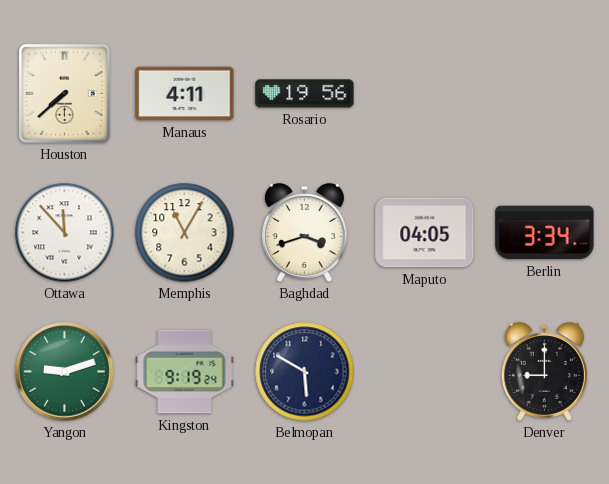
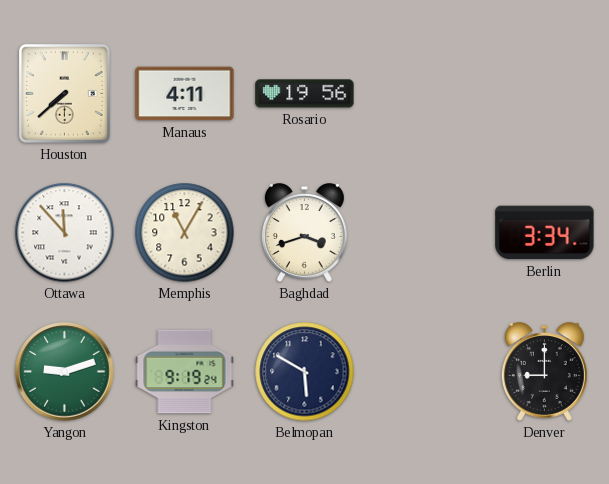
Maputo: 04:05 -> none (425, 233)
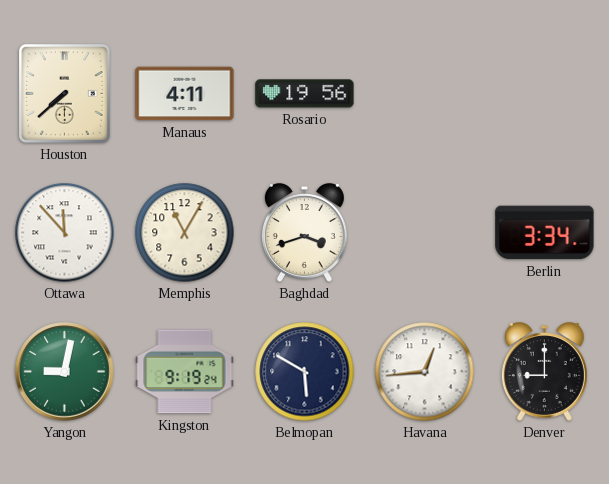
Yangon: 9:12 -> 9:02 (65, 372)
Havana: none -> 12:44 (425, 372)
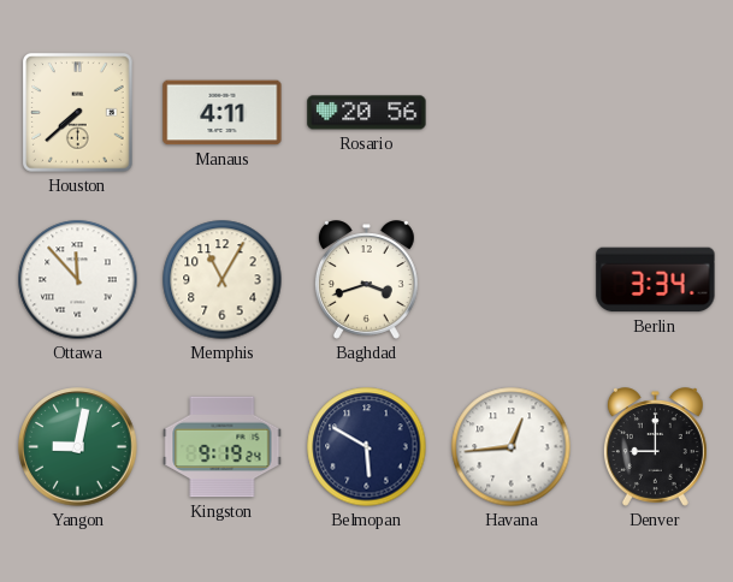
Rosario: 19:56 -> 20:56 (367, 113)
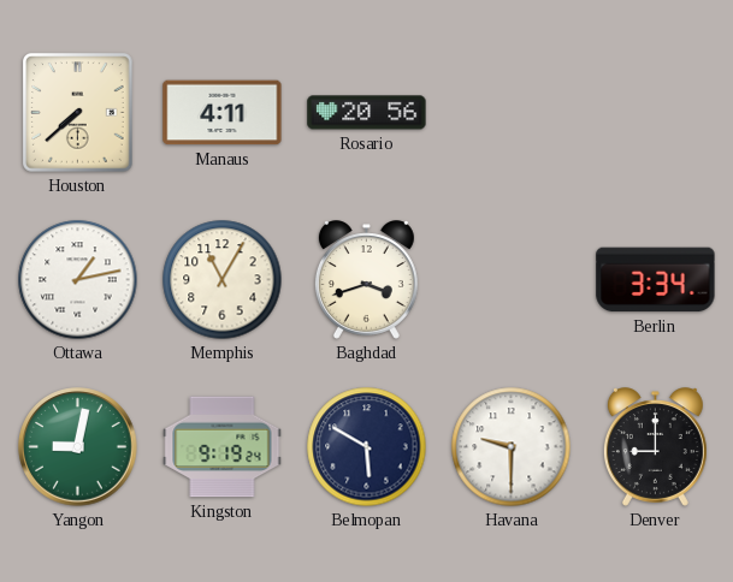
Ottawa: 11:53 -> 1:13 (78, 280)
Havana: 12:44 -> 9:30 (512, 447)
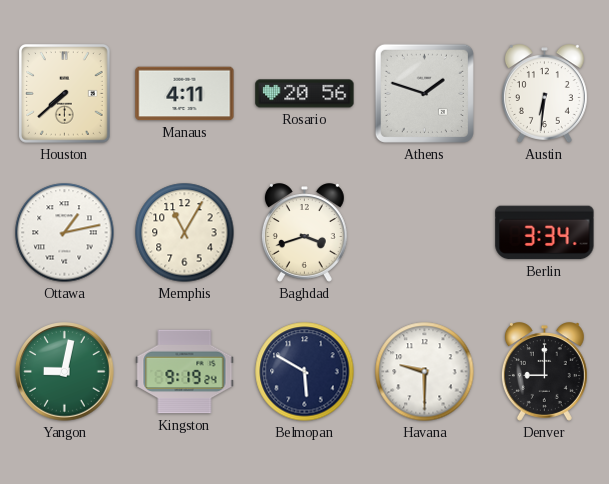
Athens: none -> 1:48 (424, 93)
Austin: none -> 6:31 (544, 94)
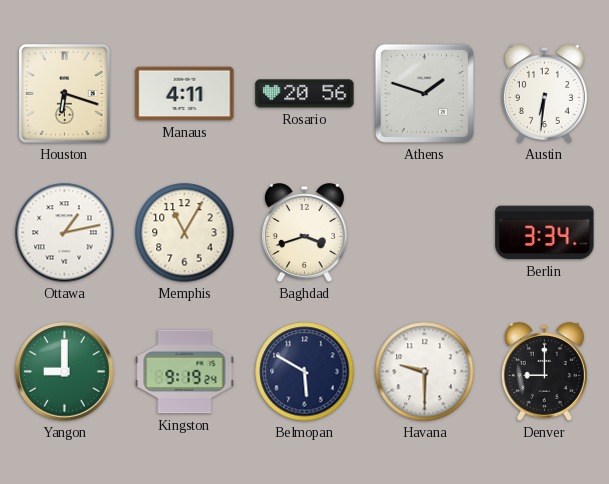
Houston: 7:38 -> 6:18 (65, 94)
Yangon: 9:02 -> 9:00 (65, 372)
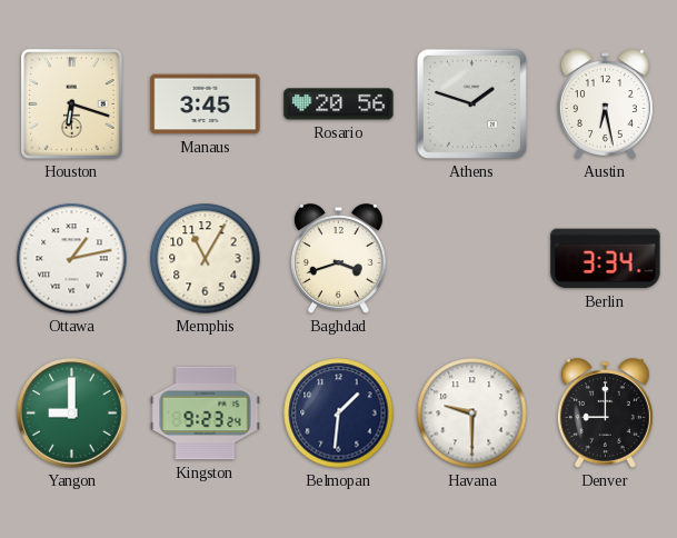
Manaus: 4:11 -> 3:45 (206, 104)
Austin: 6:31 -> 6:28 (605, 104)
Kingston: 9:19 -> 9:23 (206, 414)
Belmopan: 5:50 -> 1:31 (339, 414)
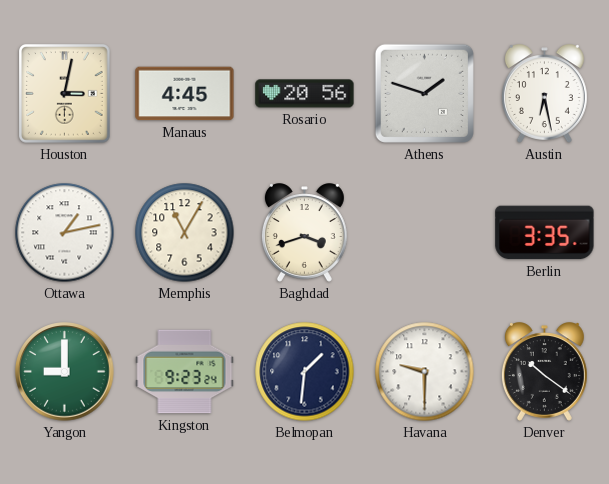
Houston: 6:18 -> 3:02 (65, 94)
Manaus: 3:45 -> 4:45 (185, 94)
Berlin: 3:34 -> 3:35 (545, 233)
Denver: 9:00 -> 10:21 (544, 372)
